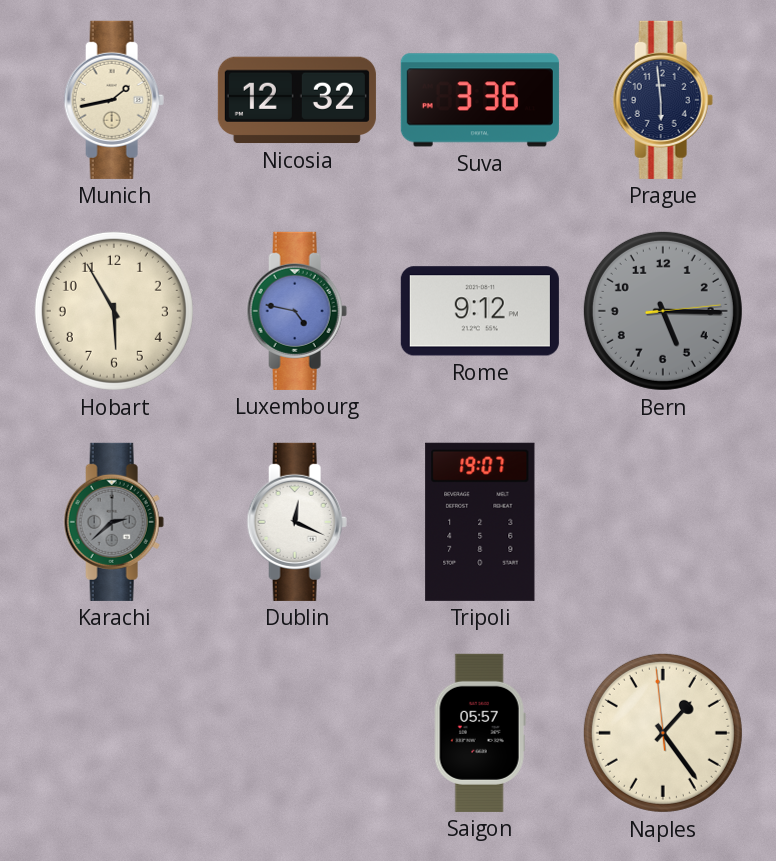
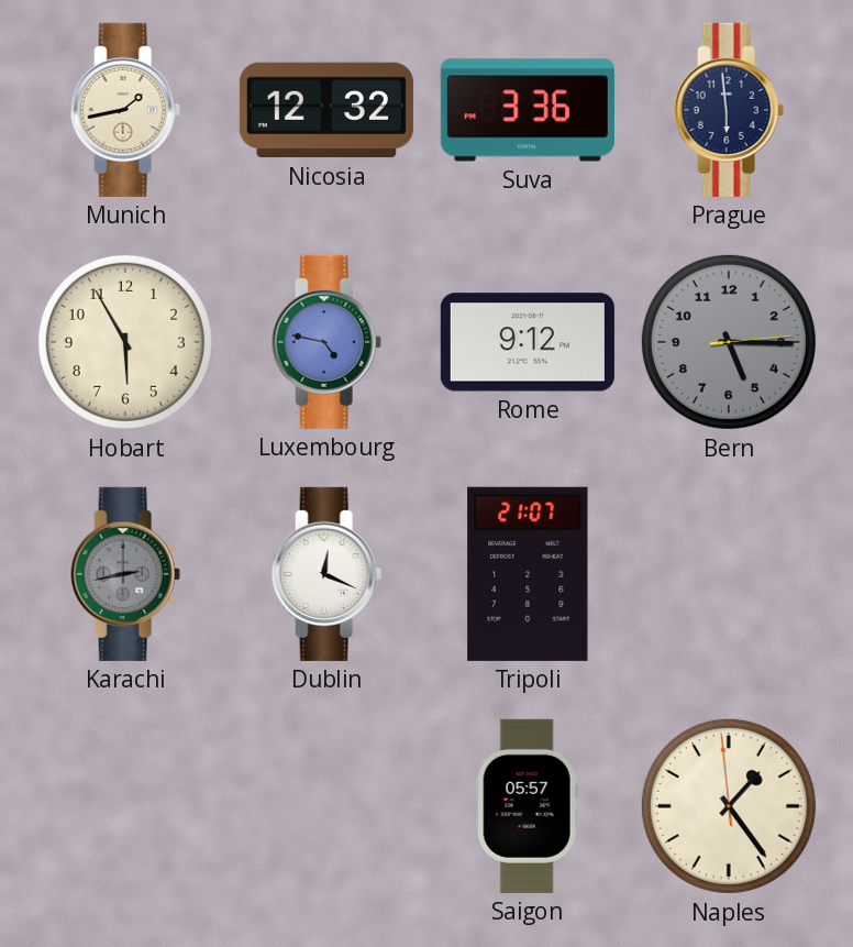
Karachi: 2:38 -> 2:43 (125, 574)
Tripoli: 19:07 -> 21:07 (528, 574)
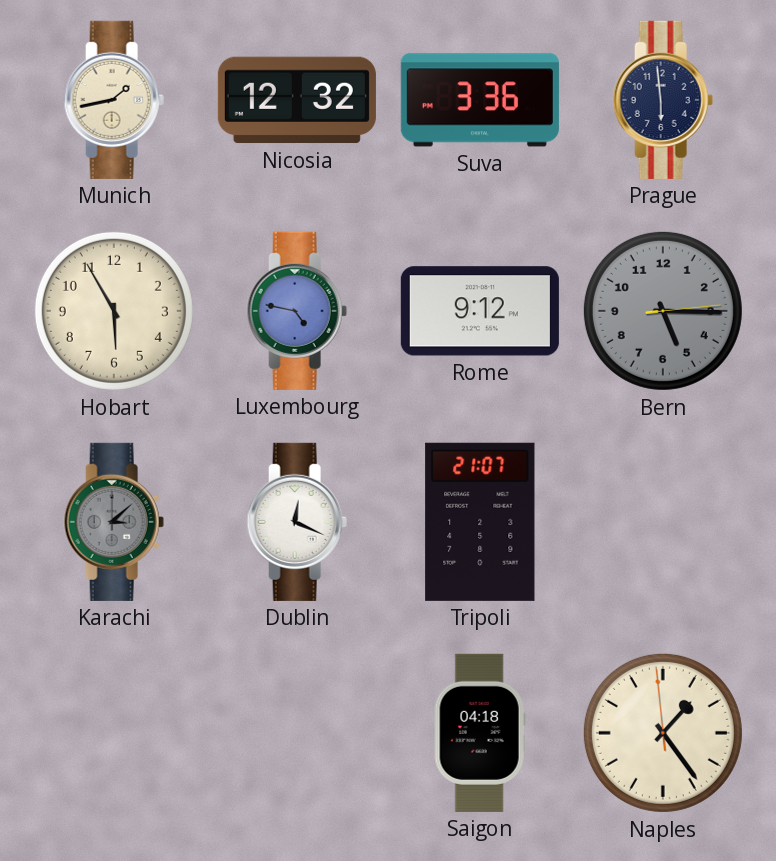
Karachi: 2:43 -> 3:08 (114, 522)
Saigon: 05:57 -> 04:18 (480, 733)
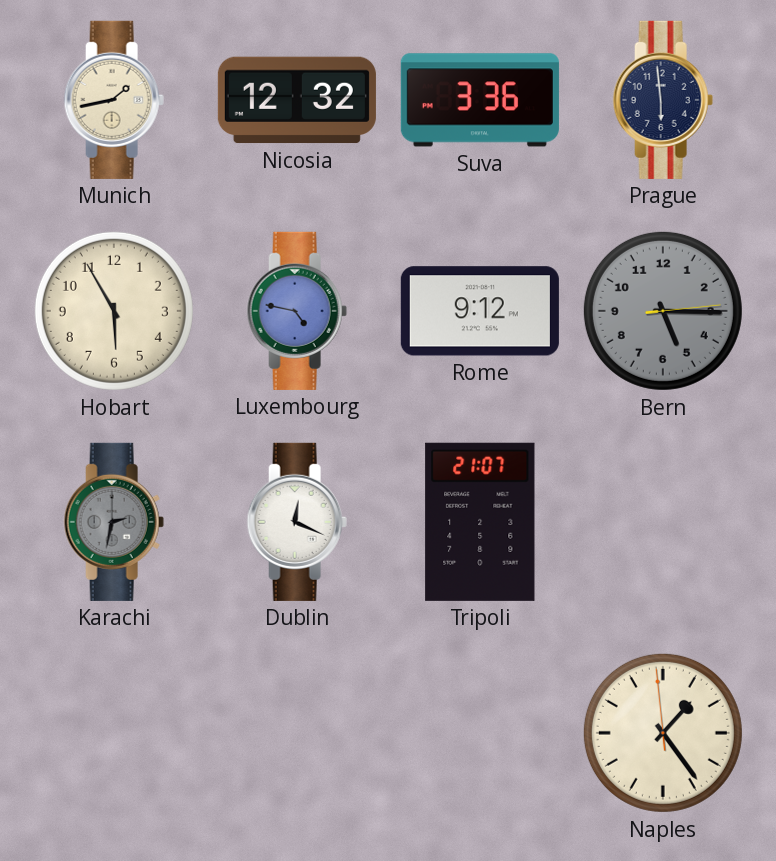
Karachi: 3:08 -> 2:32 (114, 522)
Saigon: 04:18 -> none (480, 733)
